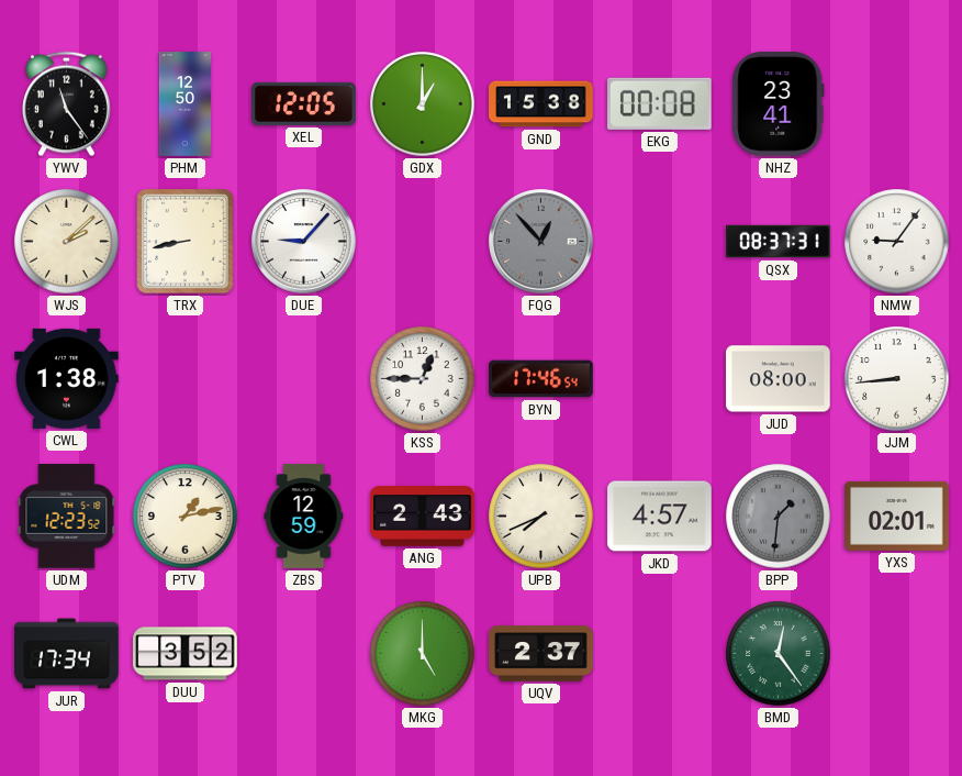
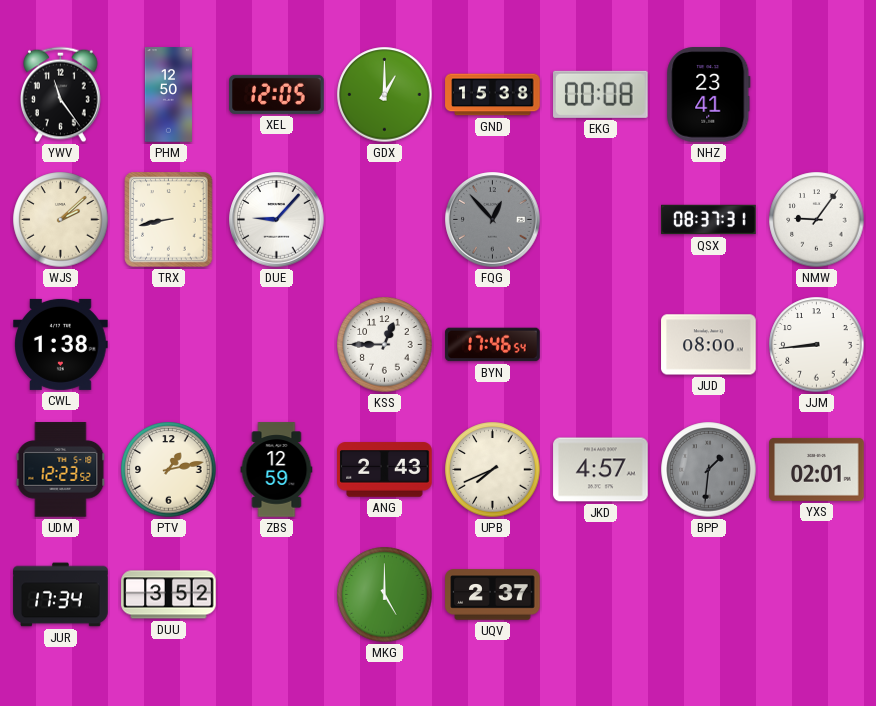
BMD: 12:24 -> none (779, 654)
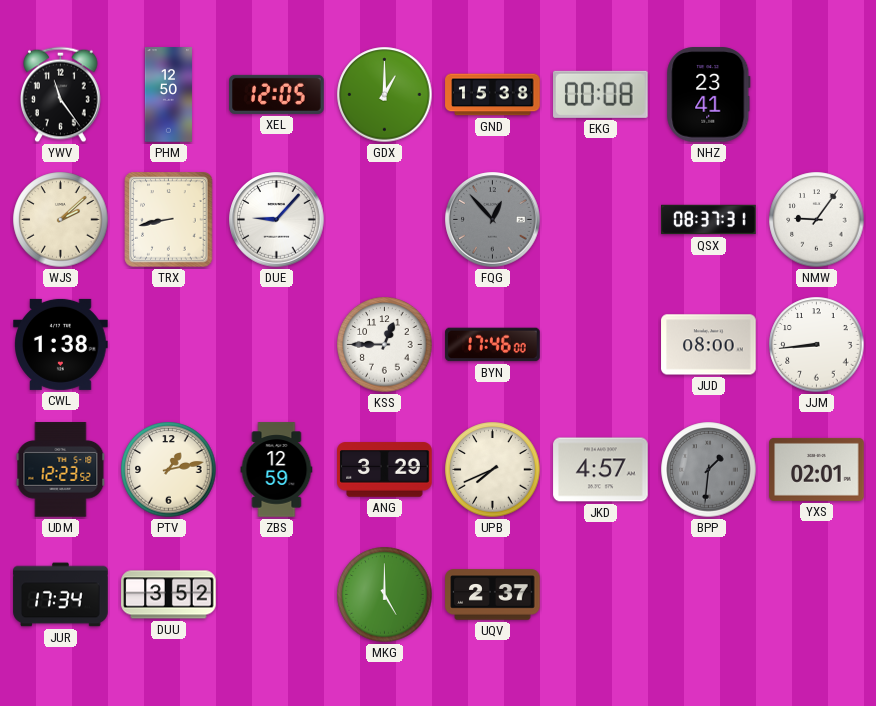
BYN: 17:46:54 -> 17:46:00 (493, 345)
ANG: 2:43 -> 3:29 (385, 470)
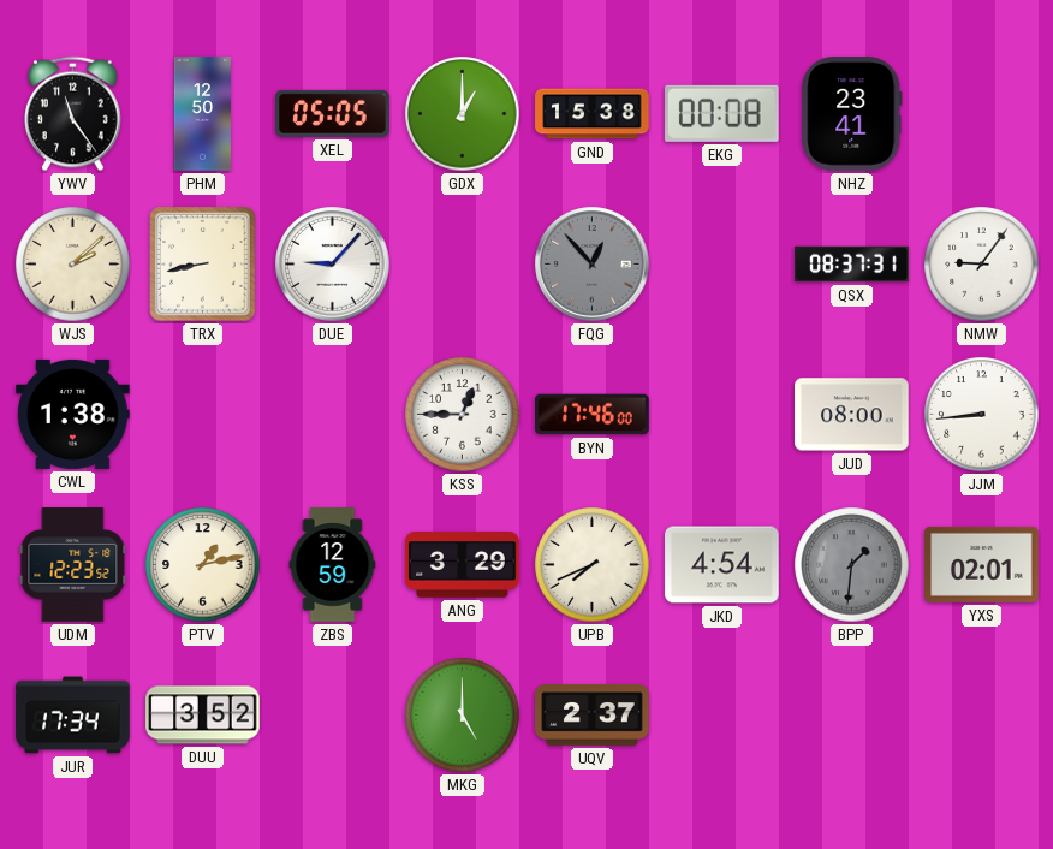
XEL: 12:05 -> 05:05 (333, 113)
JKD: 4:57 -> 4:54 (722, 565)
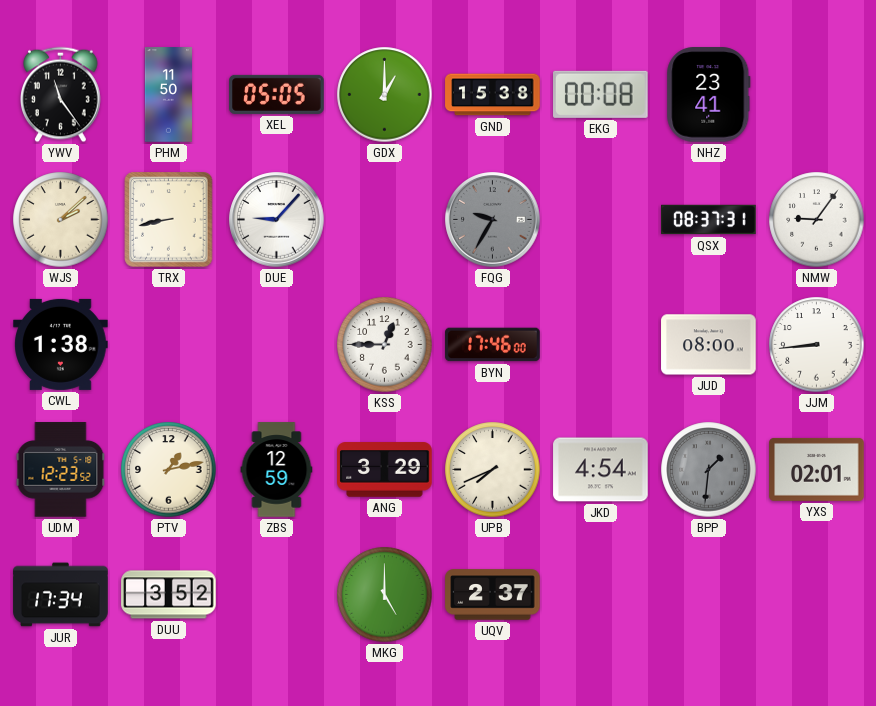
PHM: 12:50 -> 11:50 (169, 95)
FQG: 12:53 -> 9:35 (493, 220)
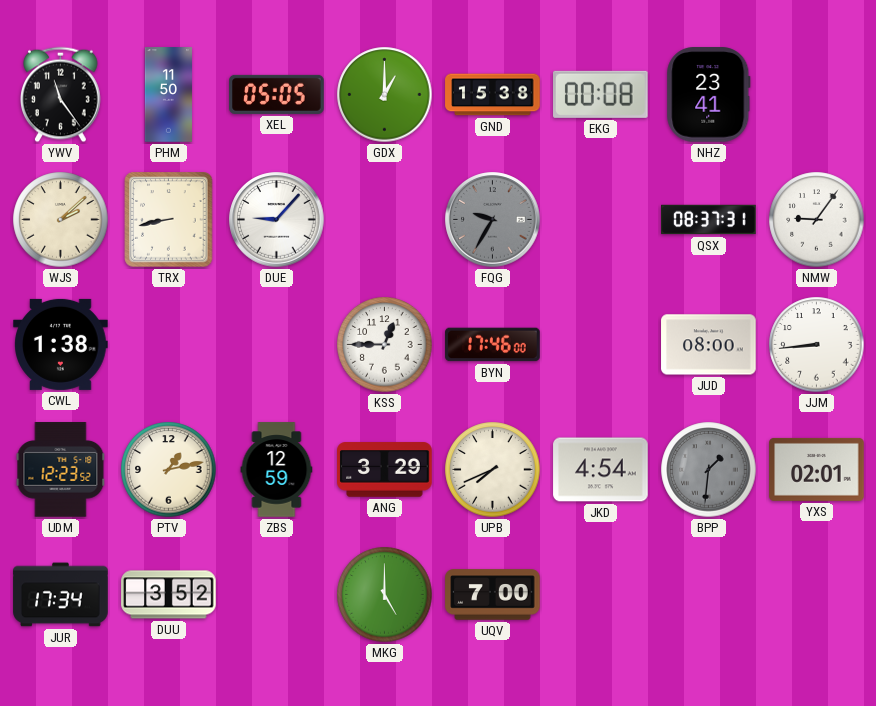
UQV: 2:37 -> 7:00 (493, 595)
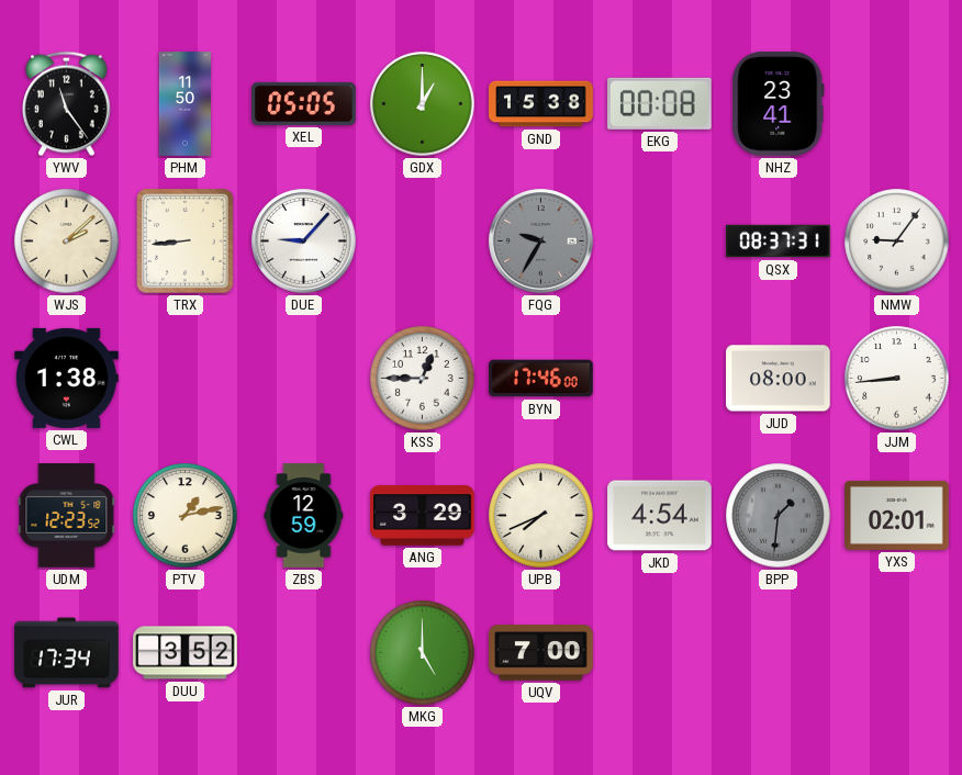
TRX: 8:43 -> 8:44 (186, 242)
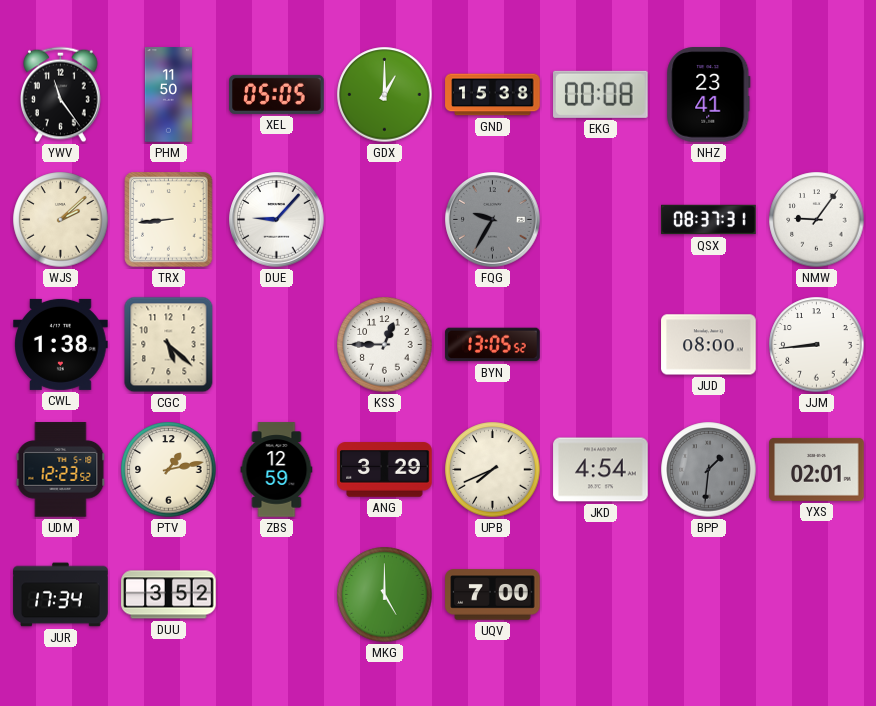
CGC: none -> 5:22 (169, 345)
BYN: 17:46 -> 13:05 (493, 345)
